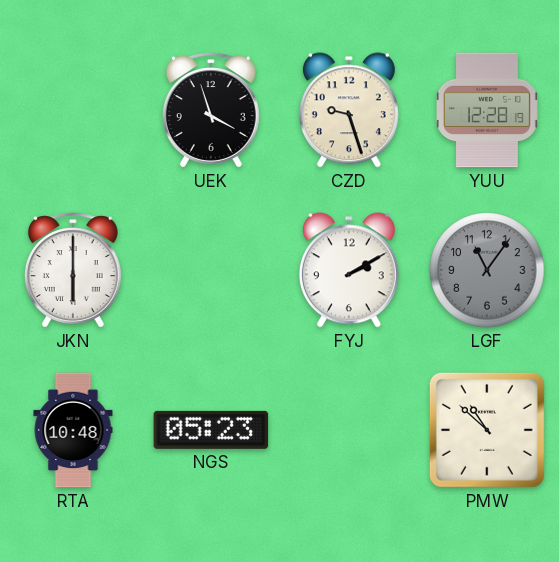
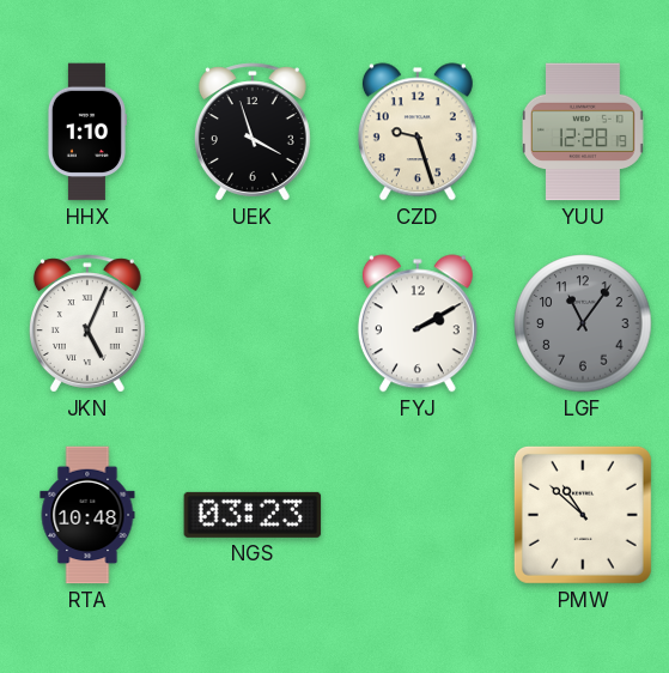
HHX: none -> 1:10 (86, 132)
JKN: 6:00 -> 5:04 (87, 323)
NGS: 05:23 -> 03:23 (253, 515)
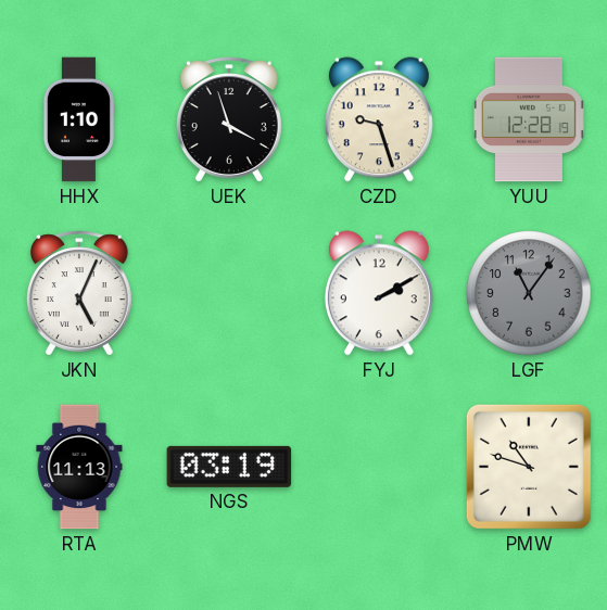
RTA: 10:48 -> 11:13 (79, 467)
NGS: 03:23 -> 03:19 (229, 467)
PMW: 10:52 -> 10:48 (529, 467)
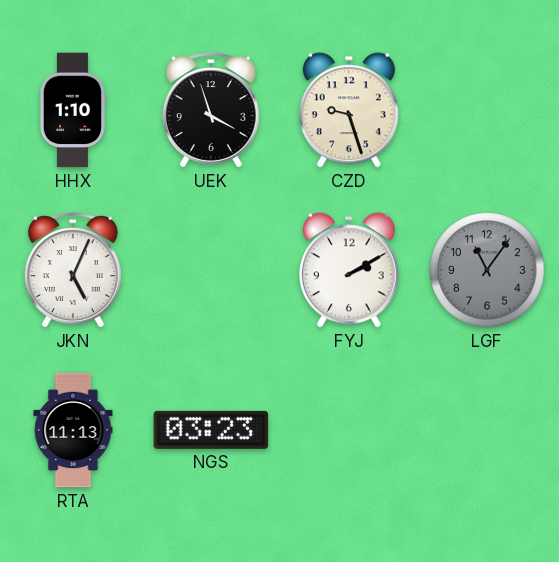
YUU: 12:28 -> none (529, 119)
NGS: 03:19 -> 03:23 (211, 430)
PMW: 10:48 -> none (529, 467)
